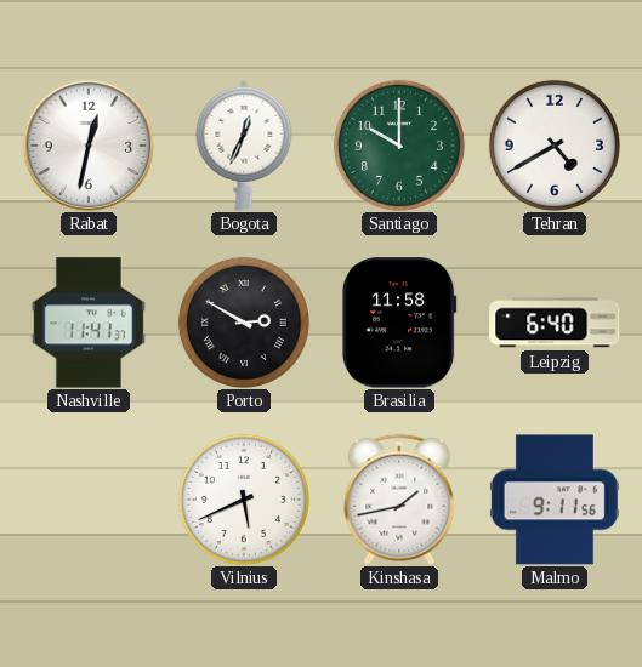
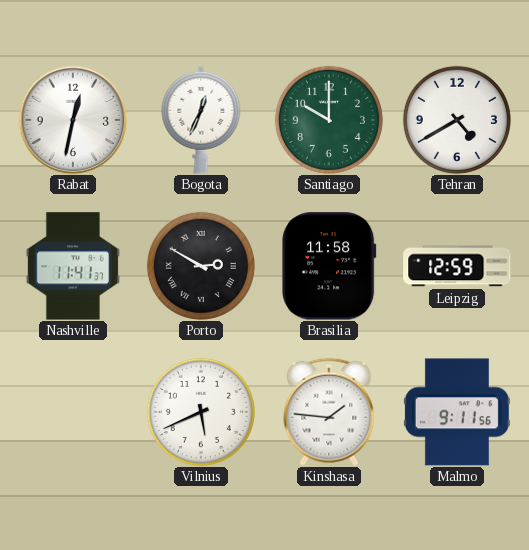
Leipzig: 6:40 -> 12:59 (457, 266)
Kinshasa: 1:43 -> 1:46 (329, 412)
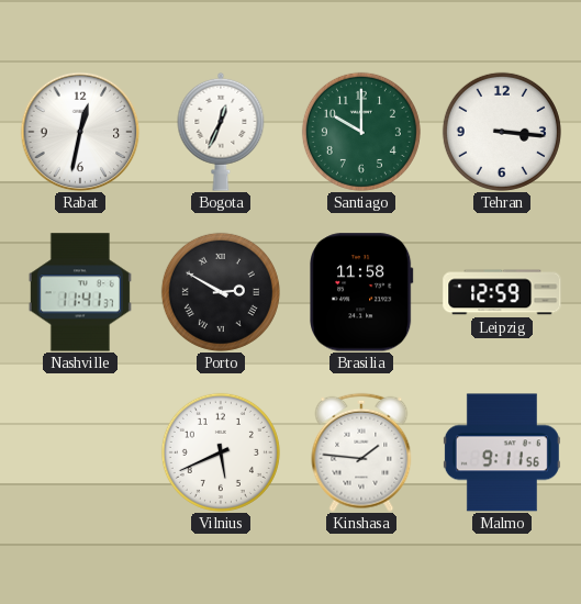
Tehran: 4:40 -> 3:16 (502, 132)
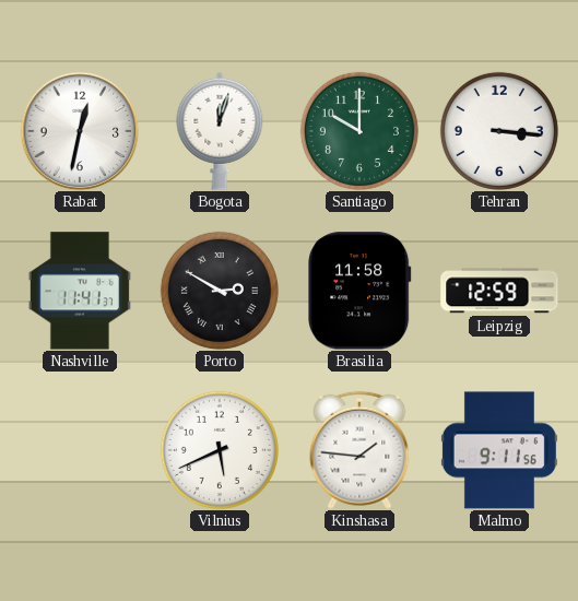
Bogota: 12:34 -> 12:03 (220, 131)
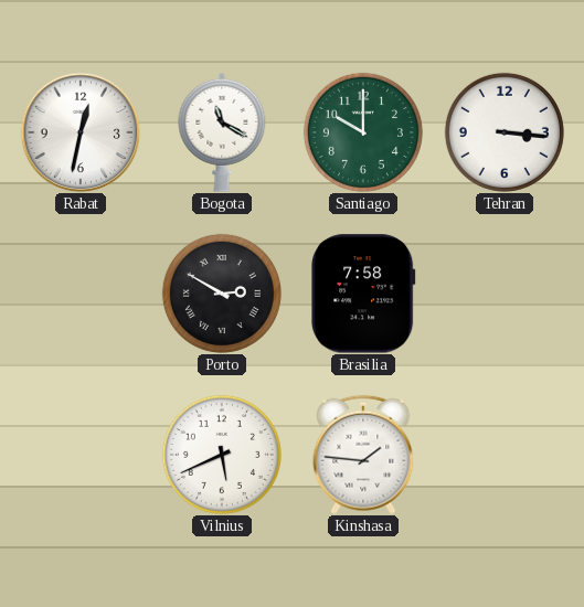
Bogota: 12:03 -> 11:20 (222, 132)
Nashville: 11:41 -> none (80, 291)
Brasilia: 11:58 -> 7:58 (364, 294)
Leipzig: 12:59 -> none (499, 291)
Malmo: 9:11 -> none (499, 450)
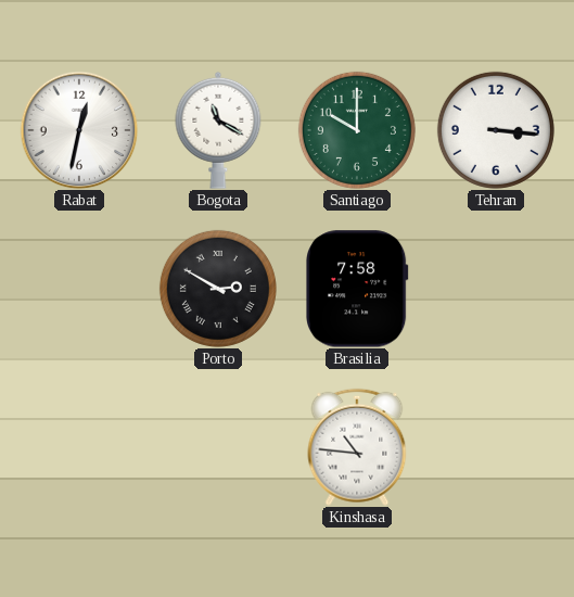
Vilnius: 5:41 -> none (222, 455)
Kinshasa: 1:46 -> 10:46 (357, 447)
